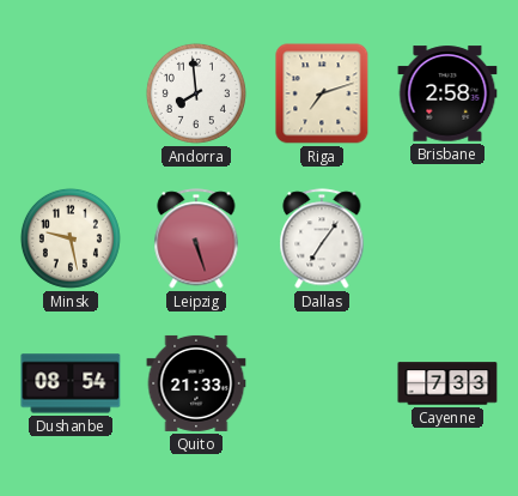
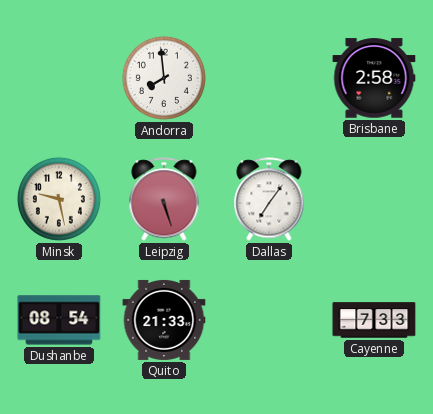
Riga: 7:12 -> none (322, 93)
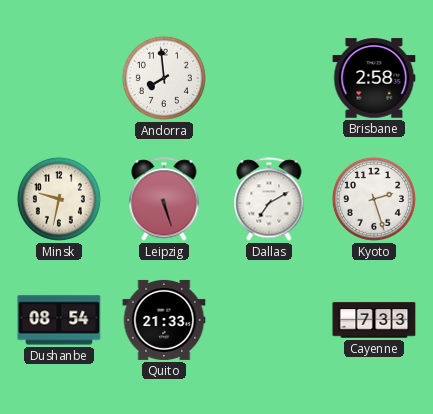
Minsk: 9:28 -> 9:32 (59, 199)
Dallas: 7:06 -> 7:10 (269, 199)
Kyoto: none -> 2:27 (374, 199)
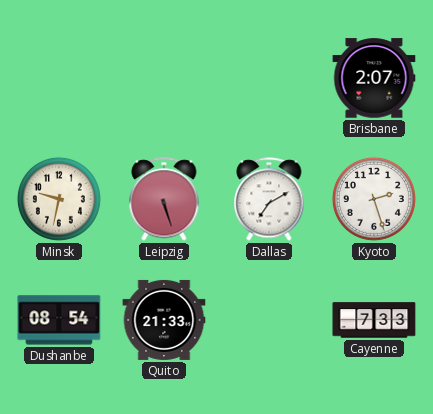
Andorra: 7:59 -> none (164, 78)
Brisbane: 2:58 -> 2:07 (374, 78)
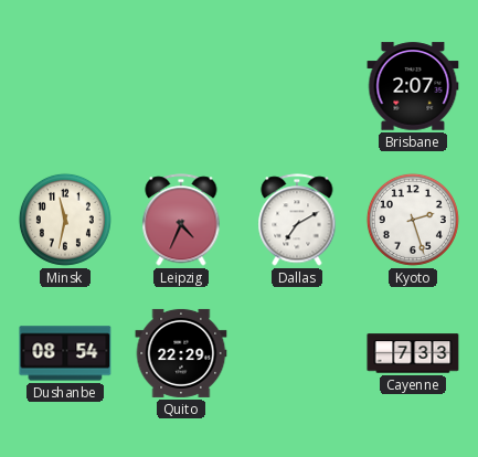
Minsk: 9:32 -> 11:32 (65, 220)
Leipzig: 5:27 -> 4:34 (181, 220)
Quito: 21:33 -> 22:29 (181, 353)
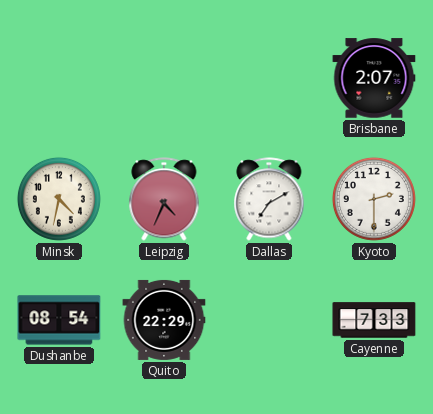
Minsk: 11:32 -> 4:32 (59, 199)
Kyoto: 2:27 -> 2:30 (374, 199)
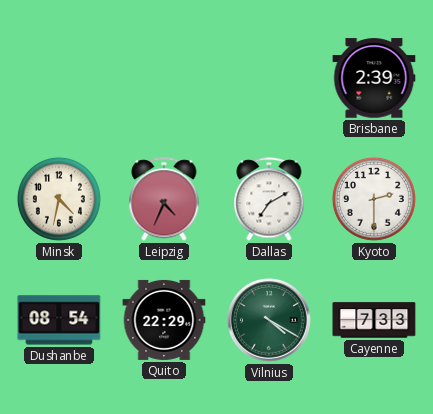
Brisbane: 2:07 -> 2:39 (374, 78)
Vilnius: none -> 4:20 (270, 321)
